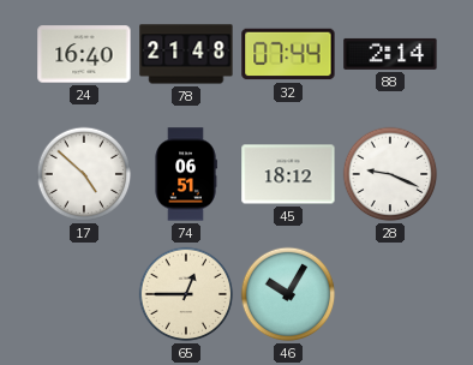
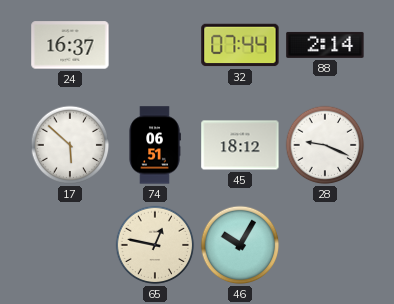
24: 16:40 -> 16:37 (70, 45)
78: 21:48 -> none (186, 54)
17: 4:52 -> 5:52 (70, 145)
65: 12:45 -> 12:47 (155, 245)
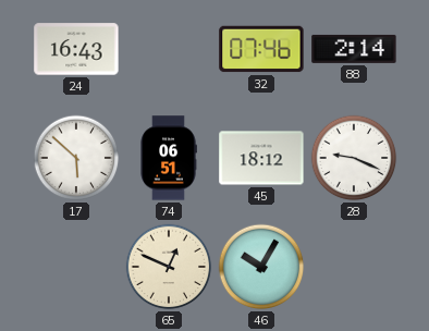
24: 16:37 -> 16:43 (76, 49)
32: 07:44 -> 07:46 (261, 49)
65: 12:47 -> 12:49 (169, 267)
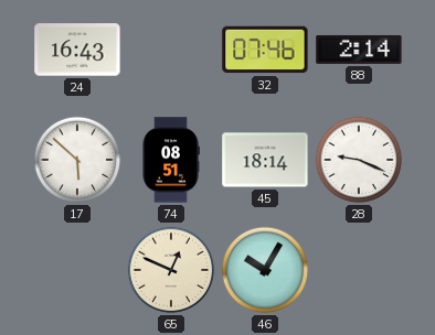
74: 06:51 -> 08:51 (171, 160)
45: 18:12 -> 18:14 (265, 160)
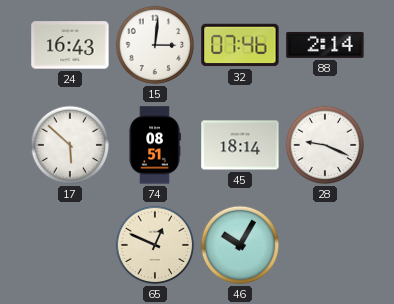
15: none -> 3:01 (155, 45)
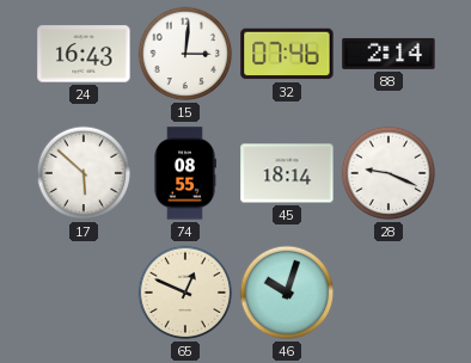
74: 08:51 -> 08:55 (185, 173)
46: 10:05 -> 10:03 (287, 293)
